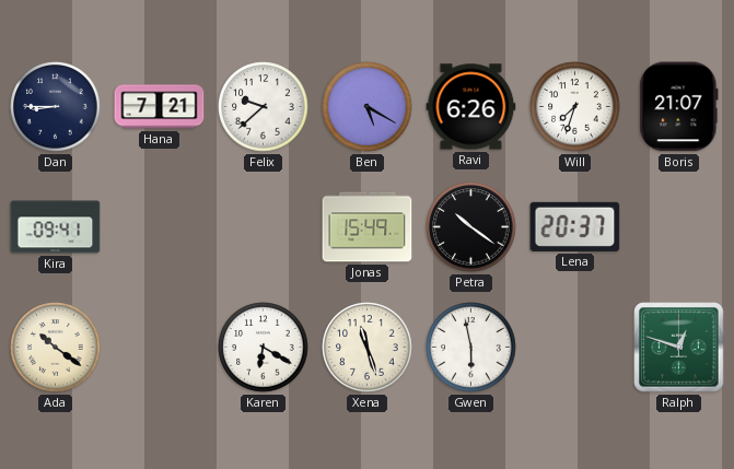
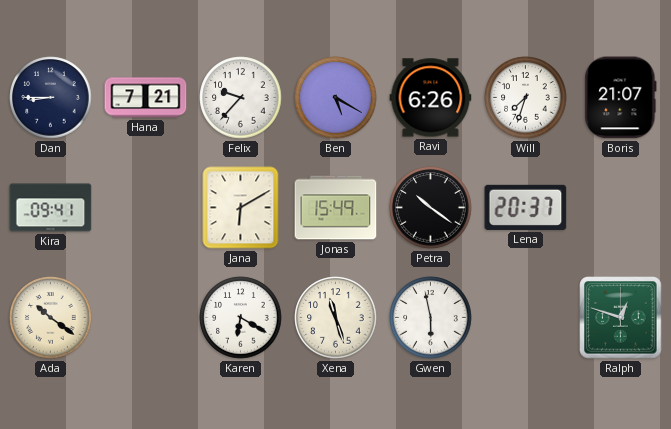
Felix: 9:38 -> 9:37 (241, 98)
Jana: none -> 6:10 (241, 208)
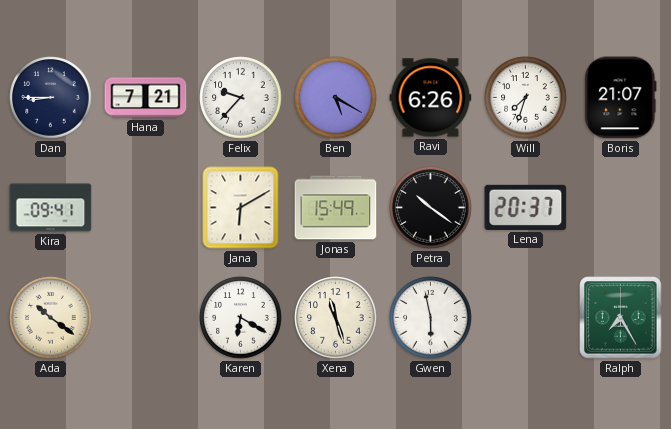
Ralph: 12:48 -> 7:25 (621, 318)
